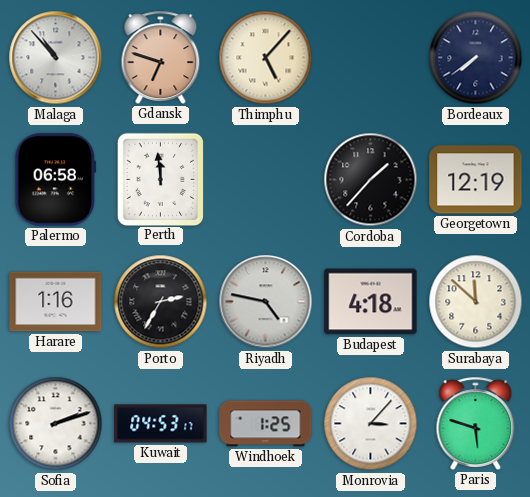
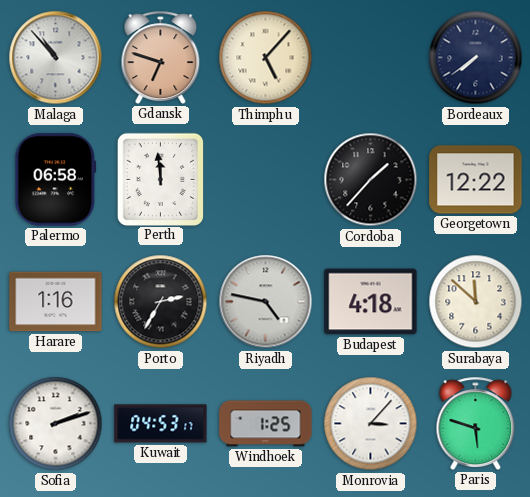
Georgetown: 12:19 -> 12:22 (476, 180)
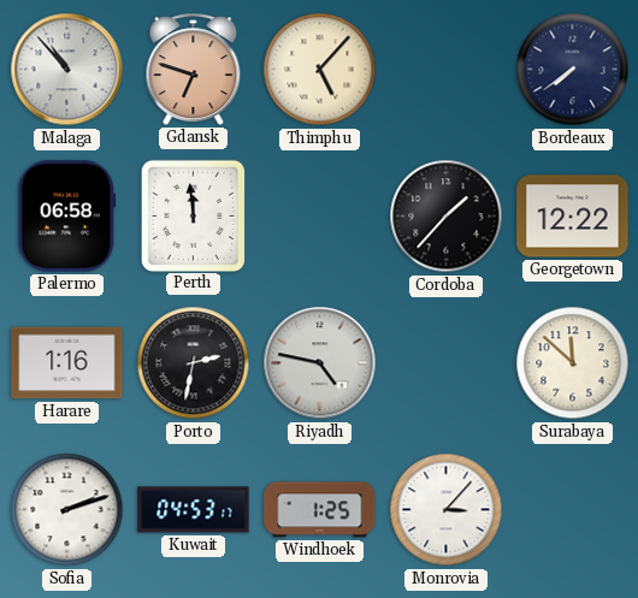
Porto: 2:35 -> 2:32 (194, 363)
Budapest: 4:18 -> none (371, 302)
Paris: 5:48 -> none (476, 423)
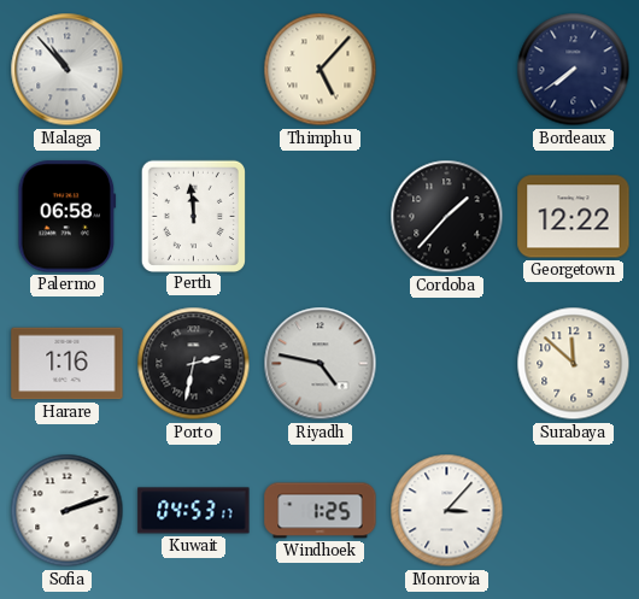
Gdansk: 6:48 -> none (194, 69)
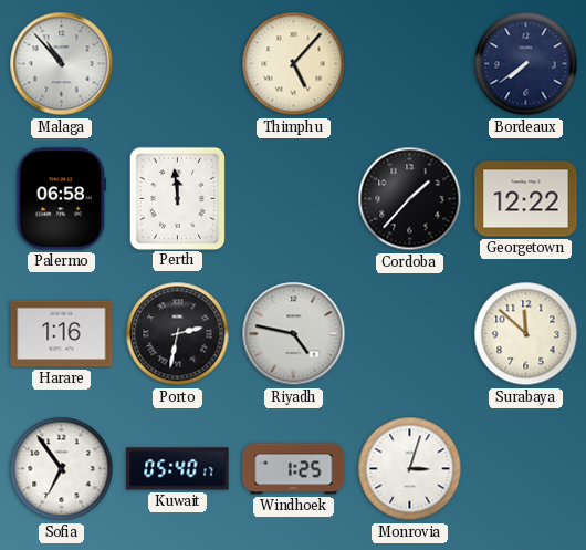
Sofia: 2:12 -> 6:54 (62, 469)
Kuwait: 04:53 -> 05:40 (178, 469)
Monrovia: 3:07 -> 3:03 (410, 469)
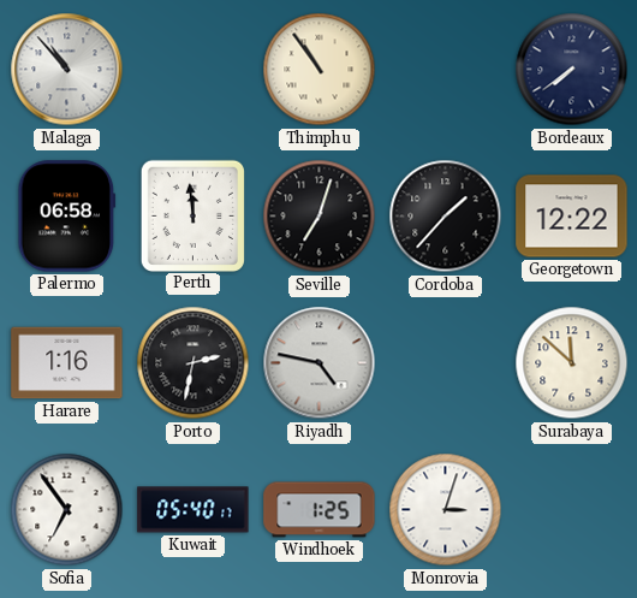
Thimphu: 5:07 -> 10:54 (320, 70)
Seville: none -> 7:03 (320, 217)
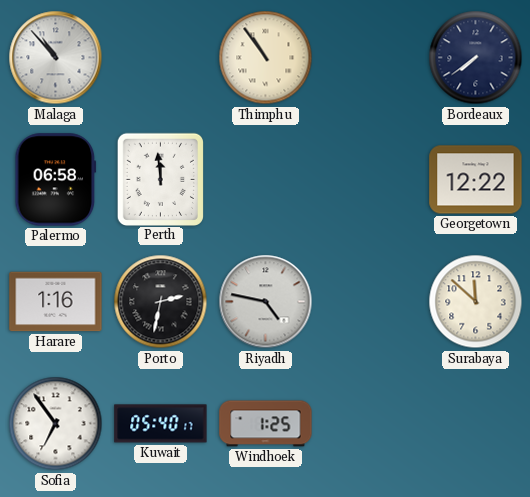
Seville: 7:03 -> none (320, 217)
Cordoba: 1:37 -> none (446, 217)
Monrovia: 3:03 -> none (446, 510)
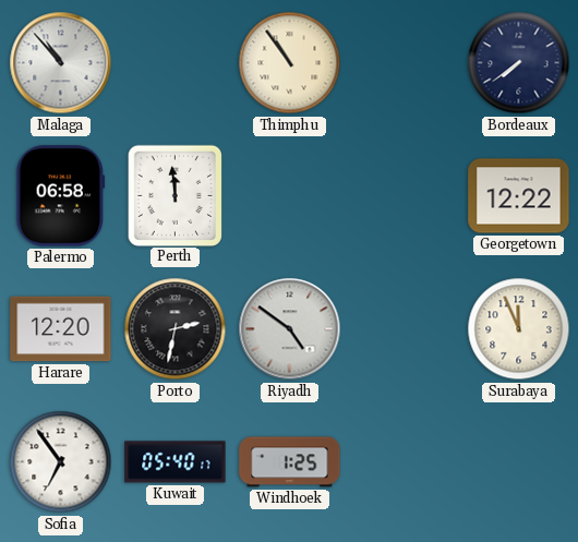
Harare: 1:16 -> 12:20 (61, 329)
Riyadh: 4:47 -> 4:51 (290, 329)
Surabaya: 11:52 -> 11:56 (519, 329)
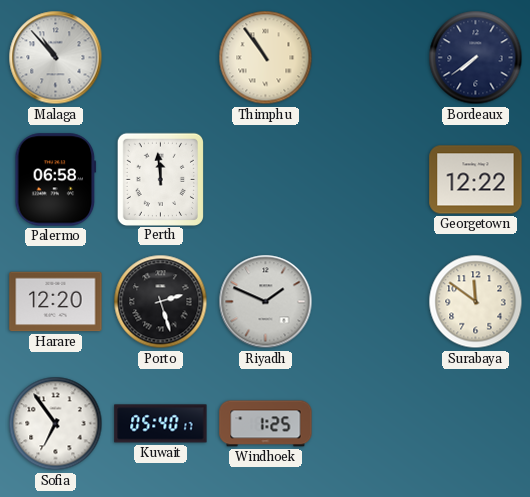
Porto: 2:32 -> 2:27 (161, 302)
Riyadh: 4:51 -> 1:49 (266, 302)
Surabaya: 11:56 -> 11:51 (476, 302)
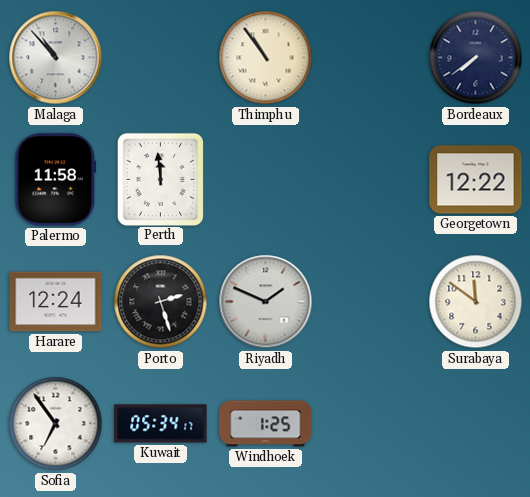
Palermo: 06:58 -> 11:58 (56, 180)
Harare: 12:20 -> 12:24 (56, 302)
Kuwait: 05:40 -> 05:34 (161, 424)
